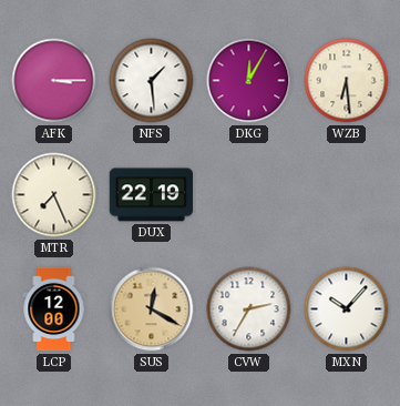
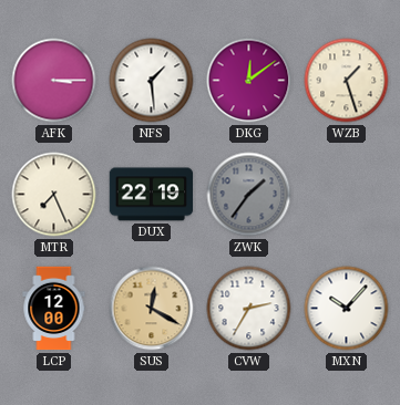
DKG: 12:05 -> 12:09 (249, 81)
WZB: 6:29 -> 1:27 (347, 81)
ZWK: none -> 1:36 (249, 195)
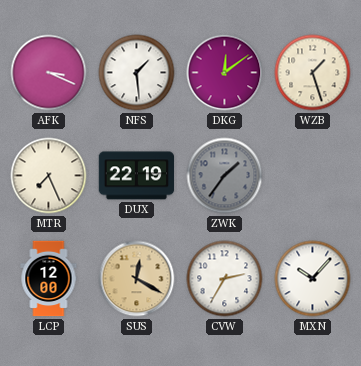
AFK: 3:15 -> 3:19 (49, 73)
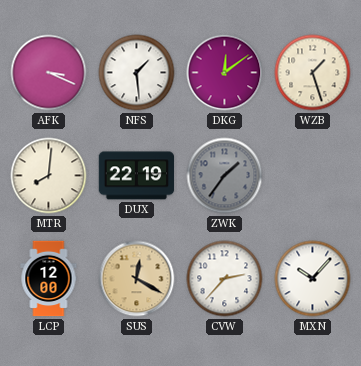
MTR: 7:26 -> 8:01 (49, 176)
CVW: 2:35 -> 2:37 (225, 279)
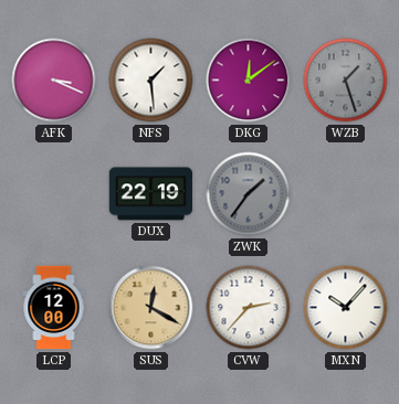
WZB dial: cream -> grey (346, 81)
MTR: 8:01 -> none (49, 176)
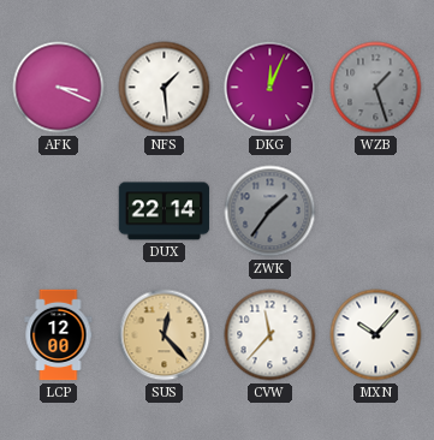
DKG: 12:09 -> 12:04 (270, 88)
DUX: 22:19 -> 22:14 (165, 212)
SUS: 12:20 -> 12:23 (165, 335)
CVW: 2:37 -> 11:37 (270, 335)
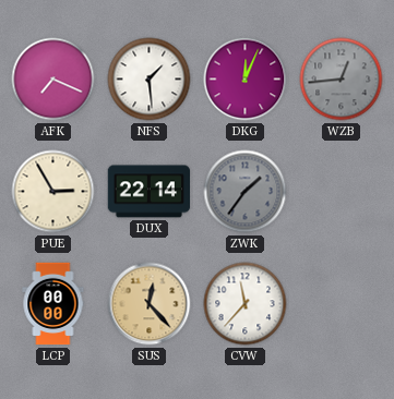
AFK: 3:19 -> 7:19 (53, 80)
WZB: 1:27 -> 12:44 (342, 80)
PUE: none -> 2:55 (53, 192)
LCP: 12:00 -> 00:00 (53, 304)
MXN: 10:07 -> none (376, 335)
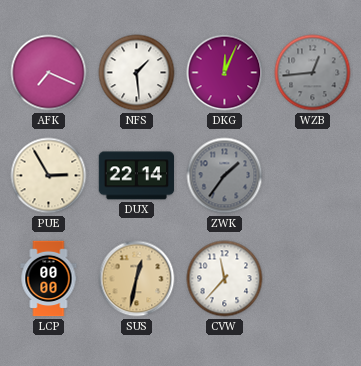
SUS: 12:23 -> 12:32 (137, 279)
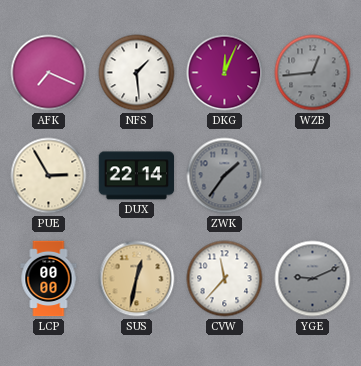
YGE: none -> 9:11 (313, 279)
